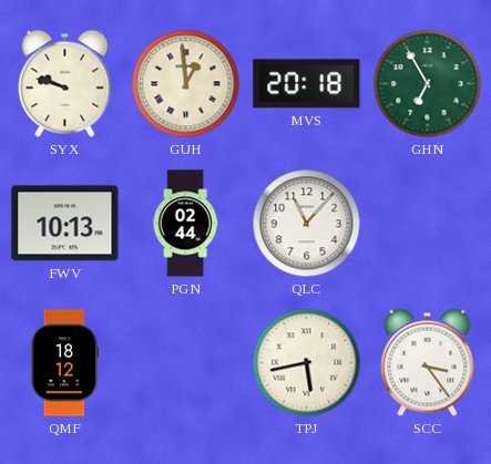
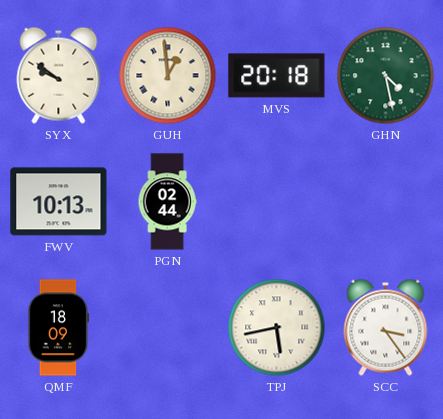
SYX: 9:48 -> 9:51 (59, 75)
GHN: 6:55 -> 4:28 (386, 76)
QLC: 11:07 -> none (307, 224)
QMF: 18:12 -> 18:09 (59, 328)
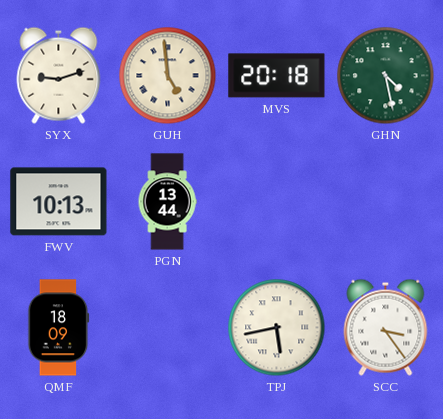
SYX: 9:51 -> 9:12 (59, 75)
GUH: 12:59 -> 4:59 (168, 76)
PGN: 02:44 -> 13:44 (167, 202)
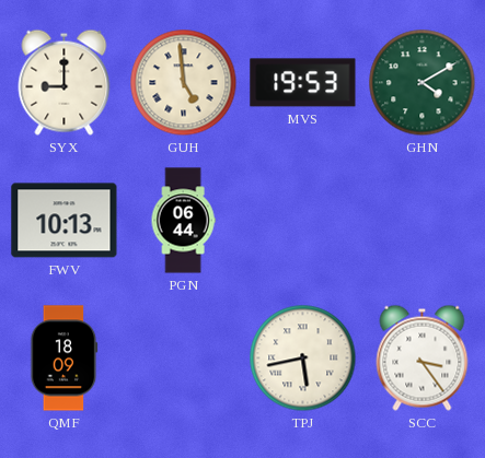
SYX: 9:12 -> 9:00 (65, 82)
MVS: 20:18 -> 19:53 (303, 83)
GHN: 4:28 -> 4:10 (423, 83)
PGN: 13:44 -> 06:44 (183, 221)
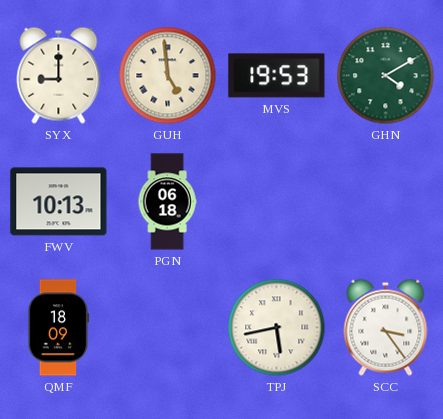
PGN: 06:44 -> 06:18 (167, 202)
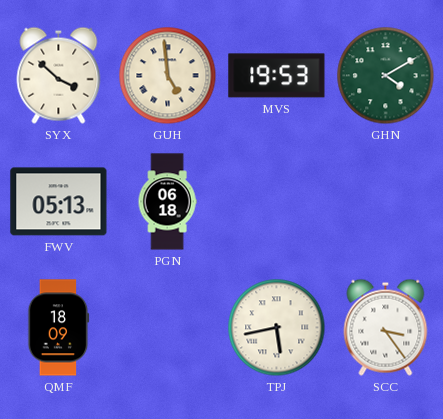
SYX: 9:00 -> 3:52 (59, 75)
FWV: 10:13 -> 05:13 (59, 202)
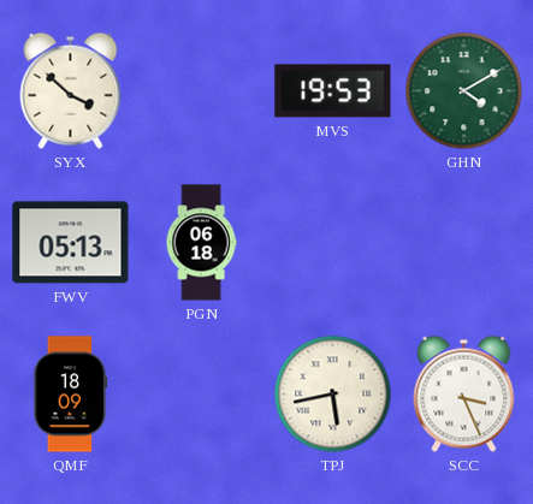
GUH: 4:59 -> none (168, 76)
SCC: 3:24 -> 3:26 (464, 393)
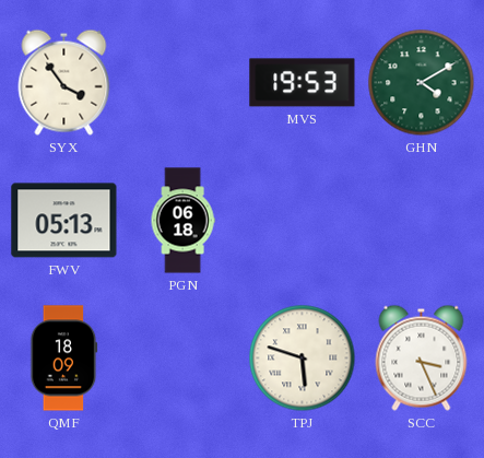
SYX: 3:52 -> 3:54 (64, 82)
TPJ: 5:43 -> 5:48 (303, 359)
